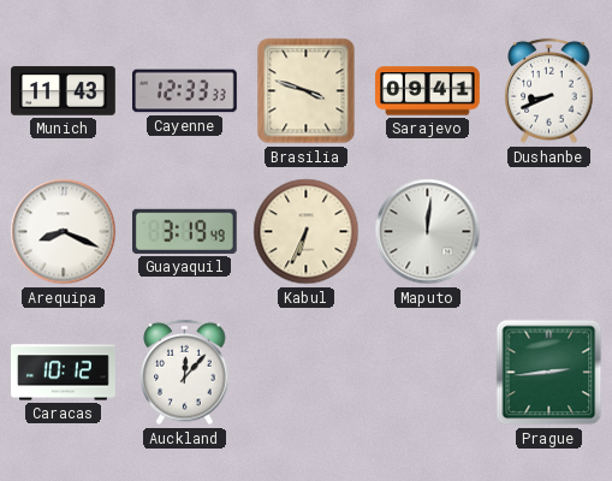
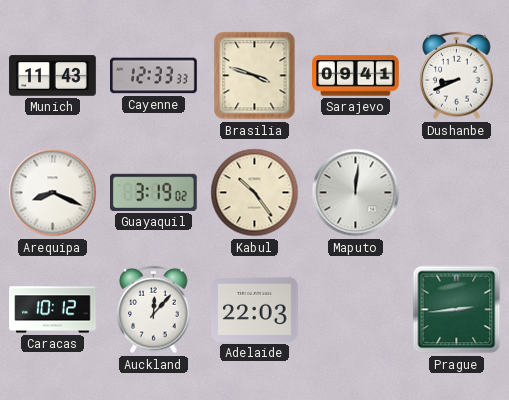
Guayaquil: 3:19:49 -> 3:19:02 (154, 192)
Kabul: 6:34 -> 10:24 (255, 193)
Adelaide: none -> 22:03 (255, 309)
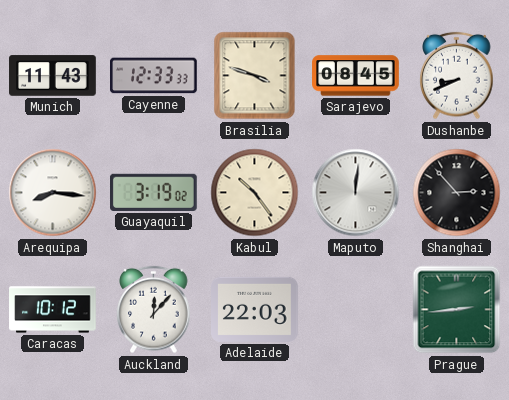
Sarajevo: 09:41 -> 08:45 (356, 76)
Arequipa: 8:19 -> 8:16 (53, 193)
Shanghai: none -> 2:53 (457, 193)
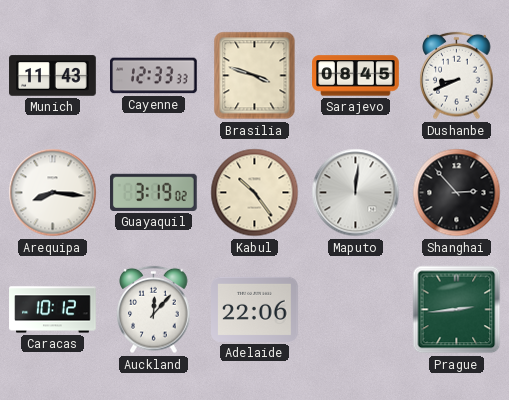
Adelaide: 22:03 -> 22:06 (255, 309)
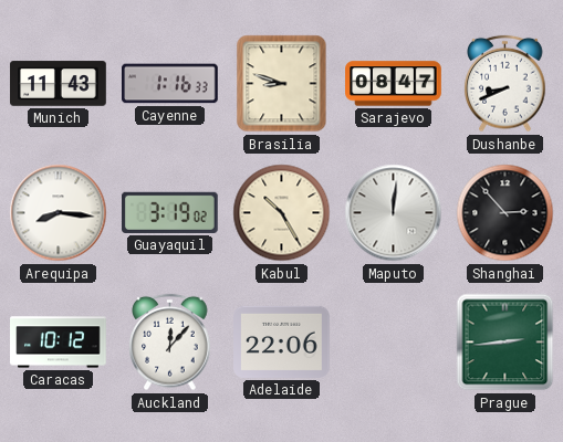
Cayenne: 12:33 -> 1:16 (170, 84)
Brasilia: 3:48 -> 8:48 (282, 84)
Sarajevo: 08:45 -> 08:47 (394, 84)
Kabul: 10:24 -> 10:25 (282, 213)
